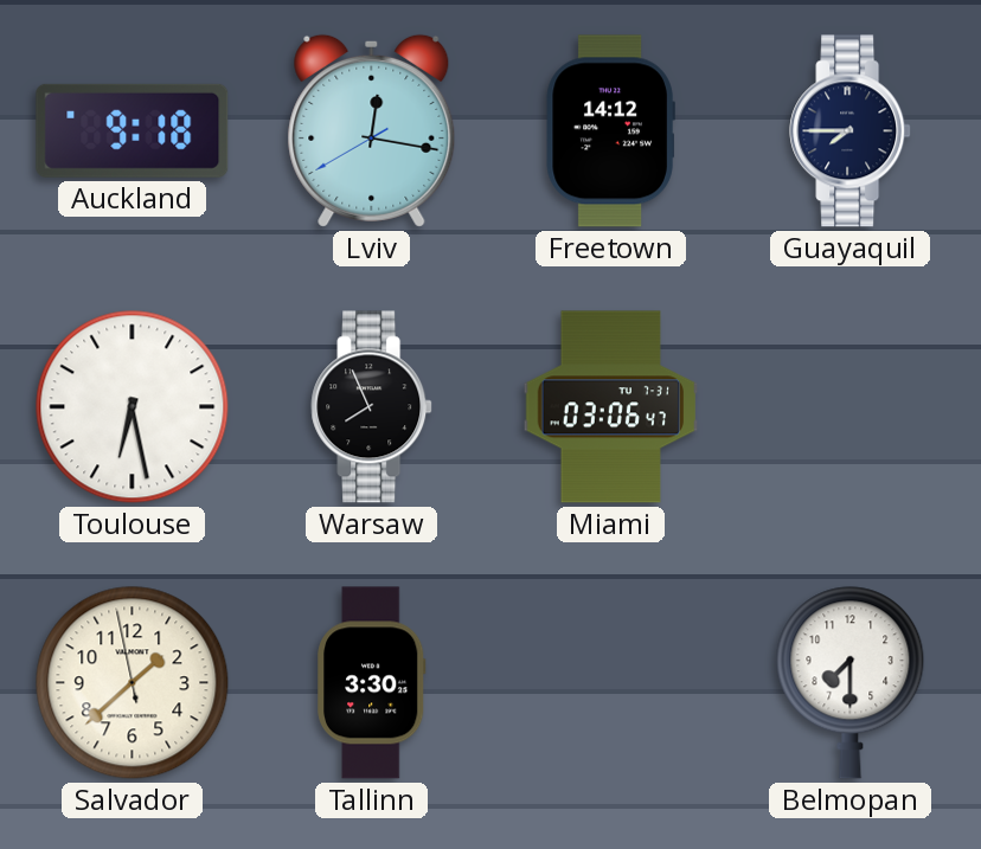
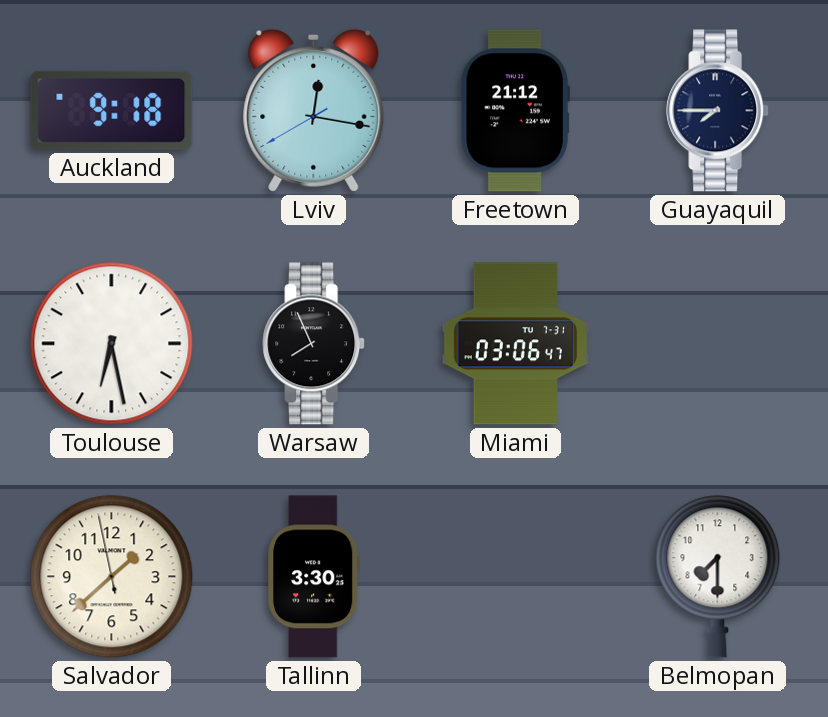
Freetown: 14:12 -> 21:12 (515, 111)
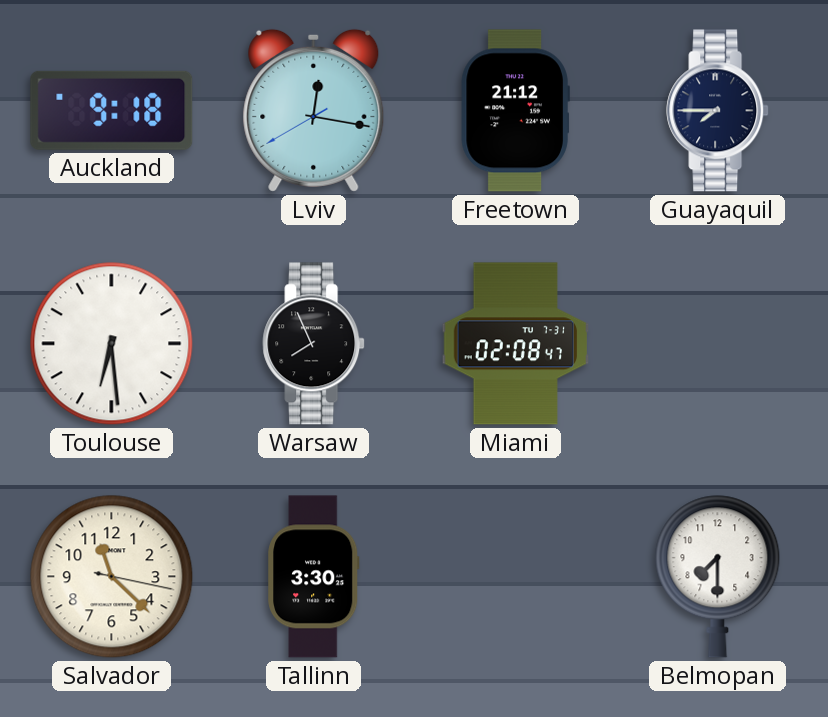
Toulouse: 6:28 -> 6:29 (112, 344)
Miami: 03:06 -> 02:08 (516, 344)
Salvador: 1:37 -> 11:22 (112, 577)
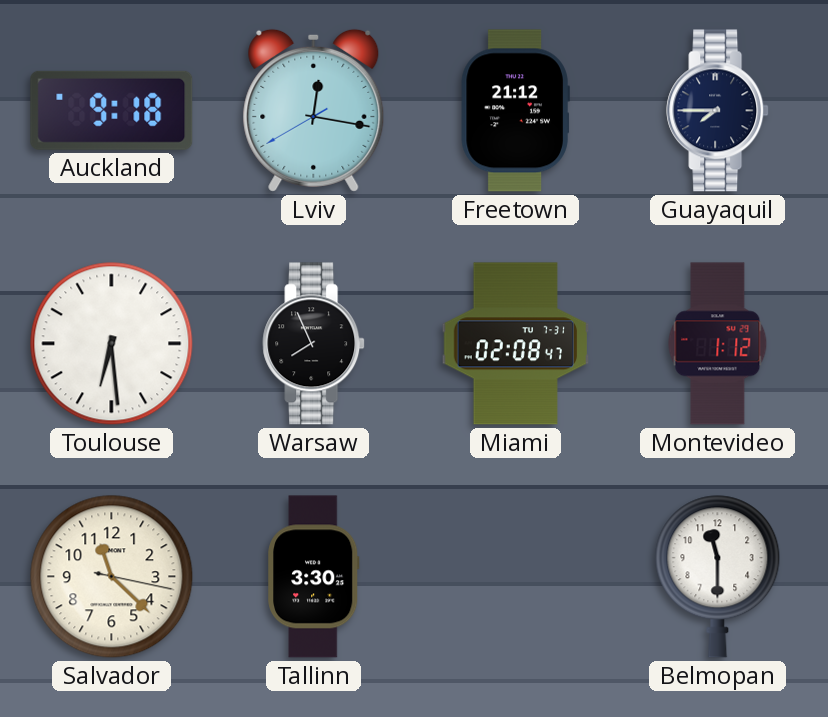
Montevideo: none -> 1:12 (718, 344)
Belmopan: 7:30 -> 11:30 (718, 577)
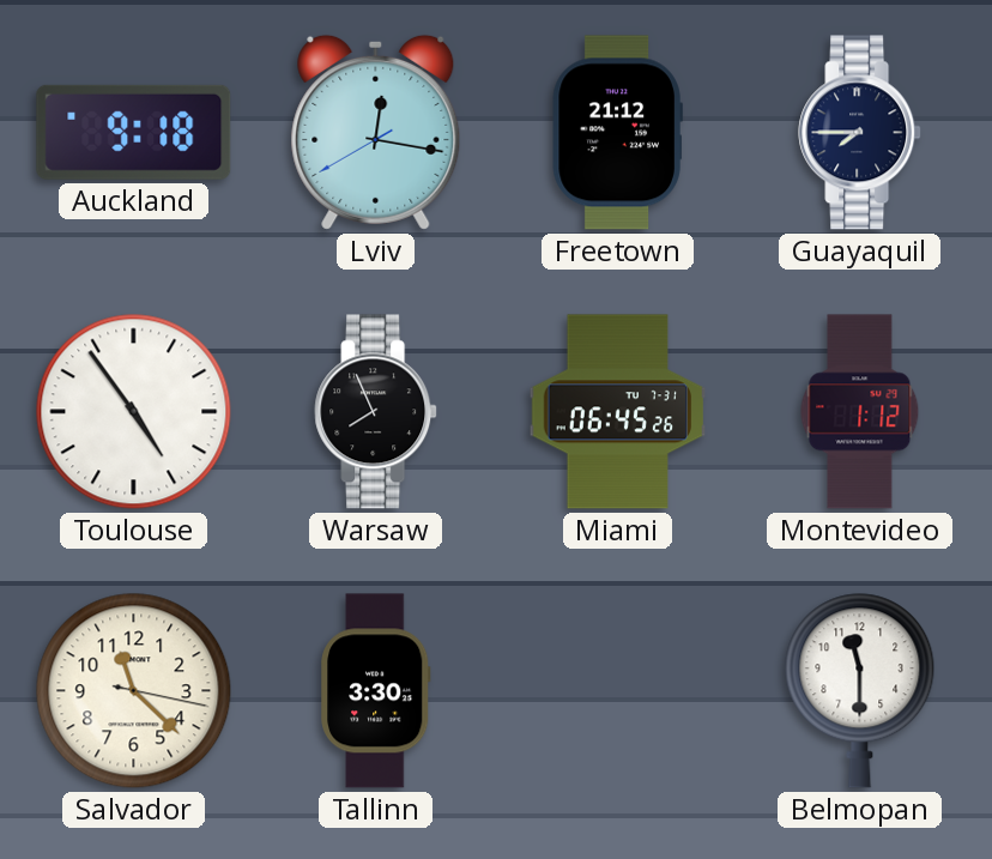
Toulouse: 6:29 -> 4:54 (134, 412)
Miami: 02:08 -> 06:45 (618, 412)
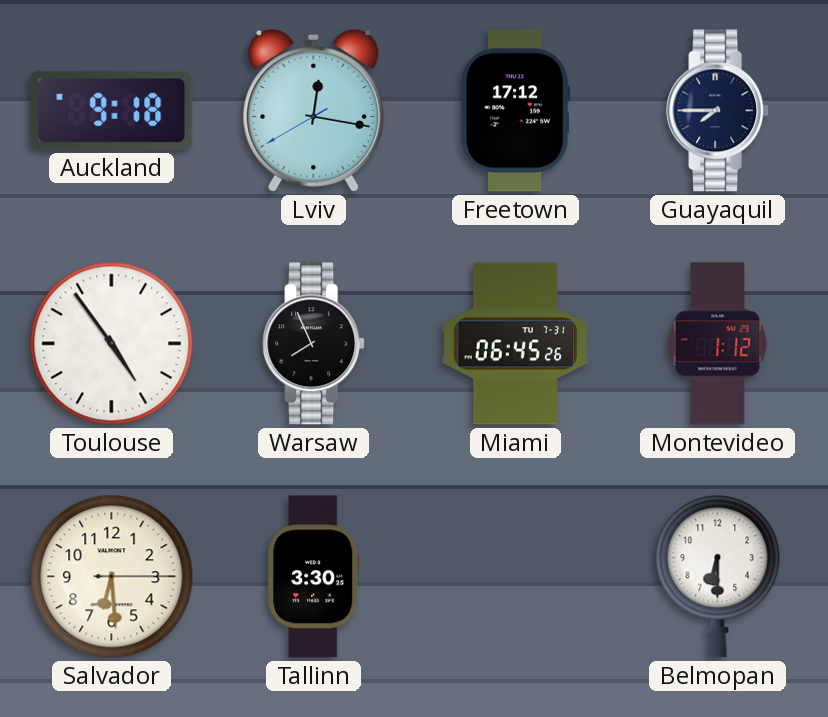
Freetown: 21:12 -> 17:12 (515, 111)
Salvador: 11:22 -> 6:29 (112, 577)
Belmopan: 11:30 -> 6:30 (718, 577)
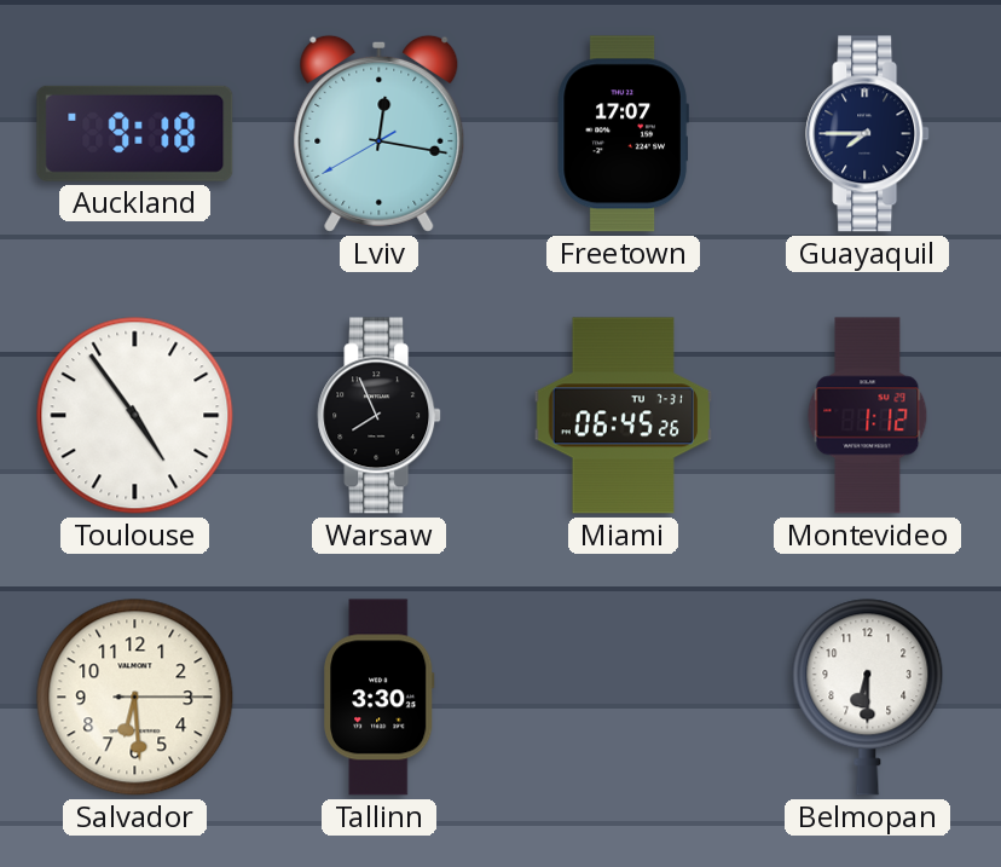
Freetown: 17:12 -> 17:07 (623, 134)
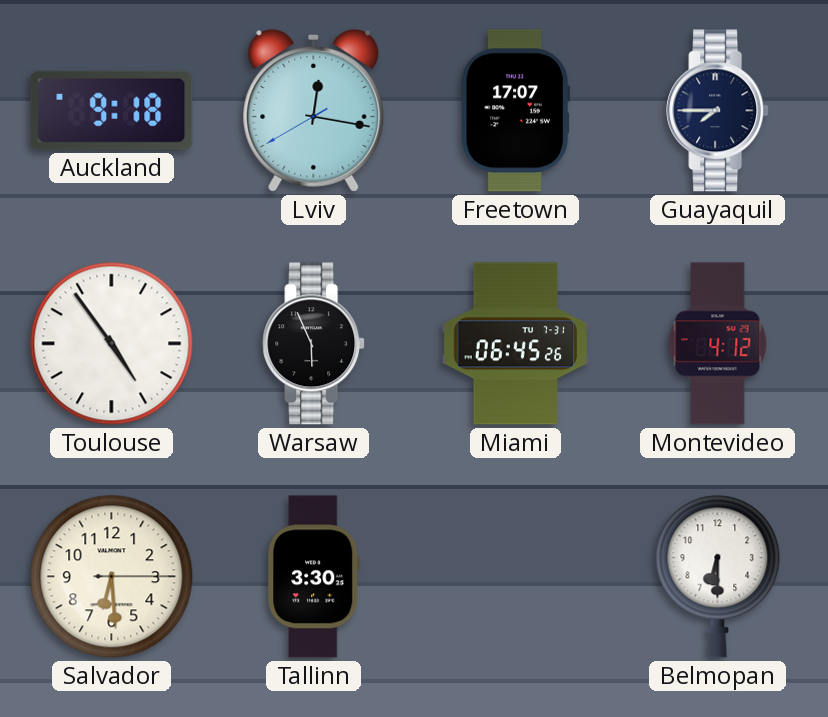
Warsaw: 7:56 -> 5:56 (314, 344)
Montevideo: 1:12 -> 4:12 (718, 344)
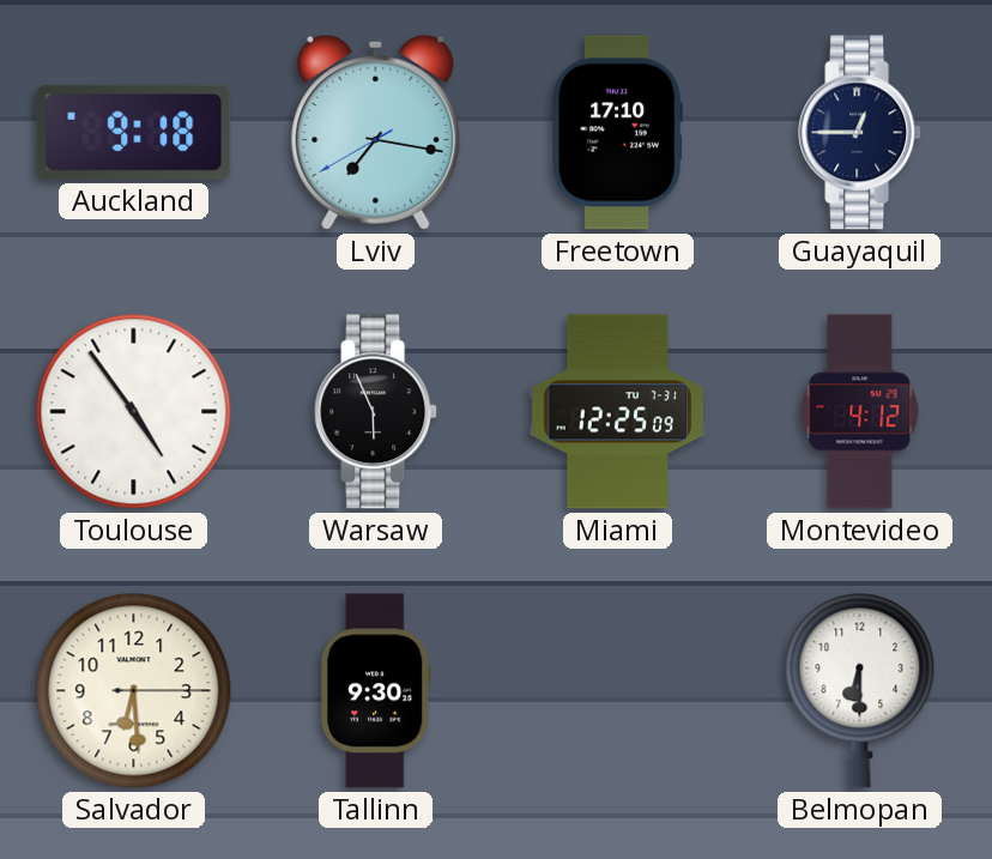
Lviv: 12:16 -> 7:16 (376, 132)
Freetown: 17:07 -> 17:10 (617, 133)
Guayaquil: 7:45 -> 12:45 (860, 133)
Miami: 06:45 -> 12:25 (618, 412)
Tallinn: 3:30 -> 9:30 (376, 691)
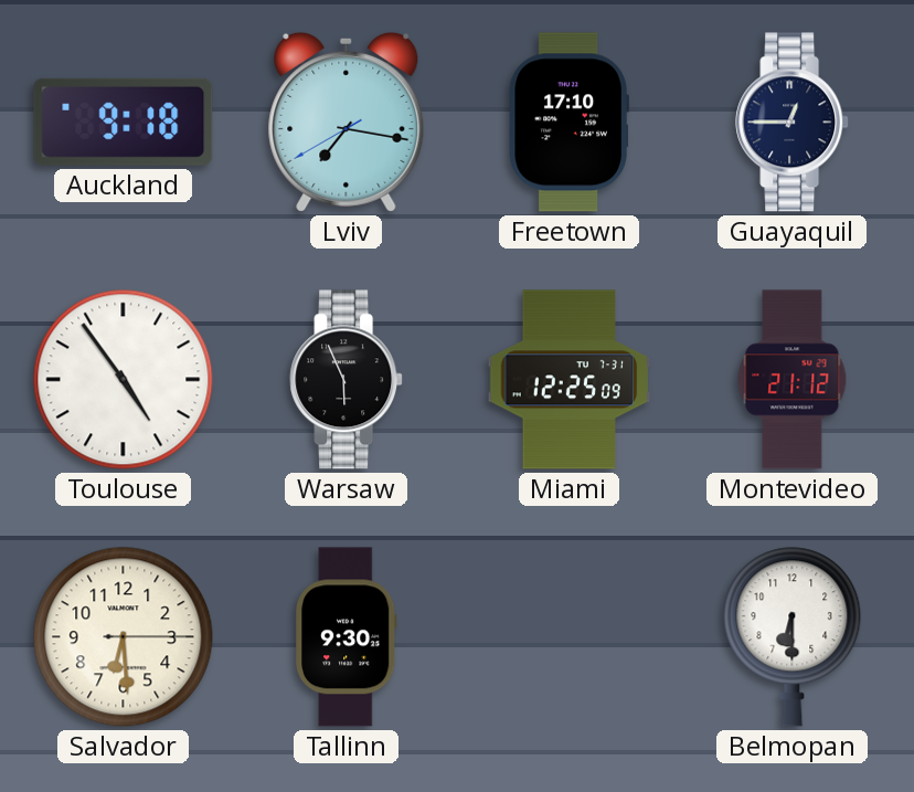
Montevideo: 4:12 -> 21:12 (793, 380)
